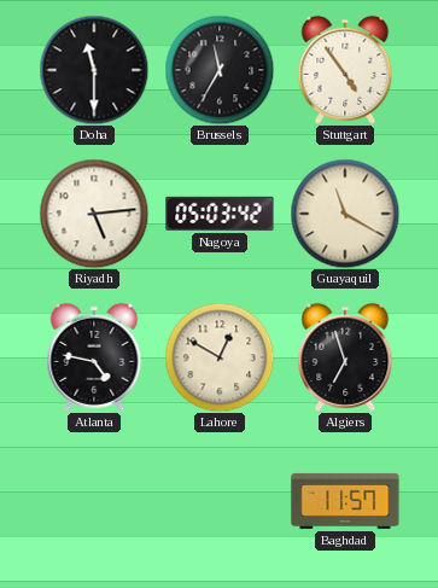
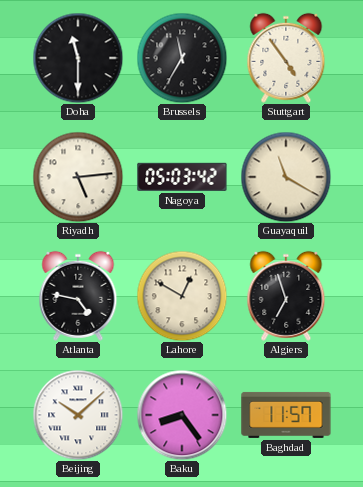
Beijing: none -> 10:08 (78, 415)
Baku: none -> 8:24 (182, 415)
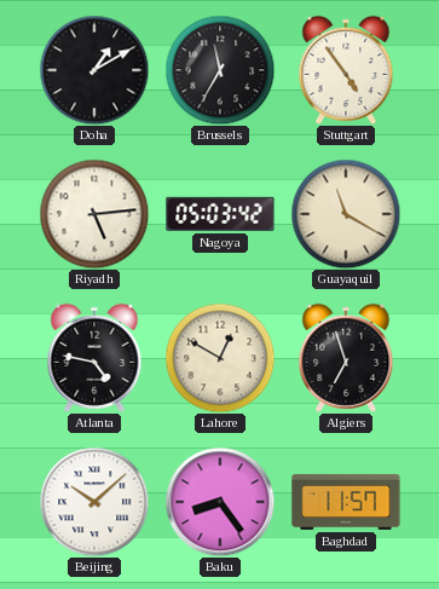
Doha: 11:30 -> 1:10 (94, 70)
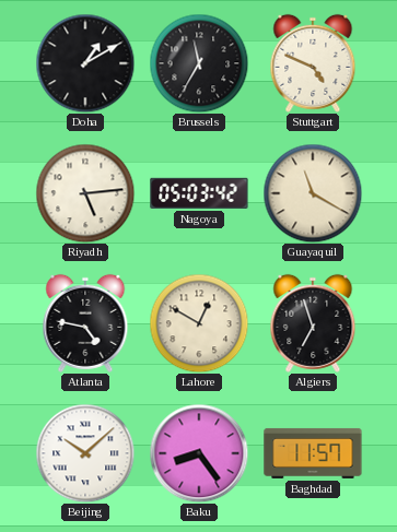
Stuttgart: 4:54 -> 4:49 (313, 63)
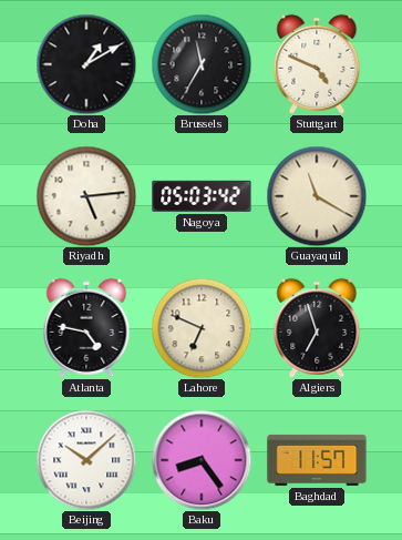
Lahore: 12:50 -> 6:49 (202, 328)
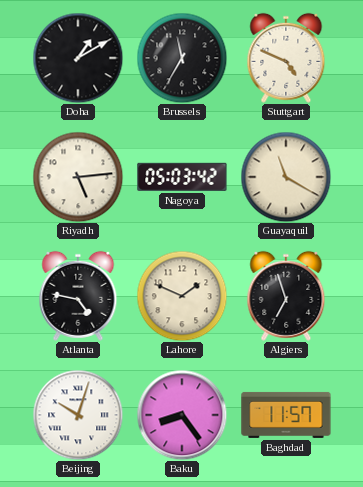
Lahore: 6:49 -> 1:49 (182, 296)
Beijing: 10:08 -> 10:03 (78, 415)
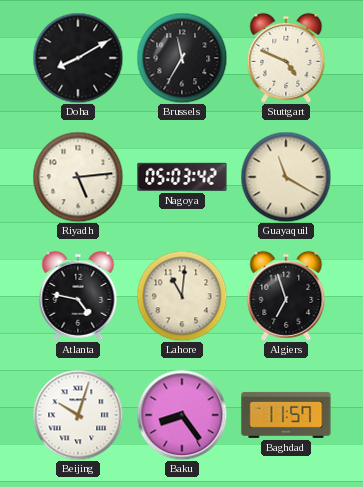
Doha: 1:10 -> 8:10 (78, 58)
Lahore: 1:49 -> 11:01 (182, 296)
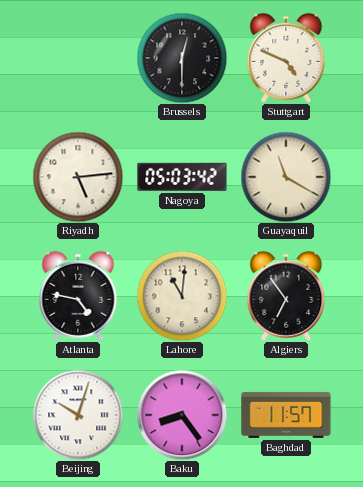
Doha: 8:10 -> none (78, 58)
Brussels: 11:35 -> 12:30 (182, 58)
Algiers: 6:57 -> 6:54 (286, 296)
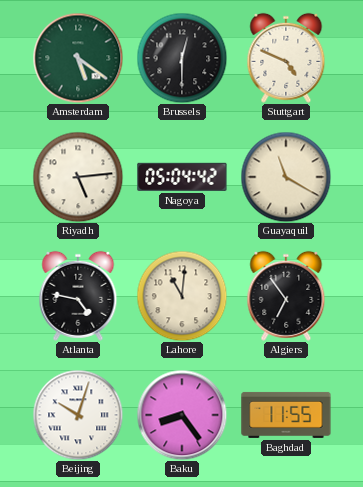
Amsterdam: none -> 5:21 (78, 58)
Nagoya: 05:03 -> 05:04 (182, 177)
Baghdad: 11:57 -> 11:55 (286, 415)
